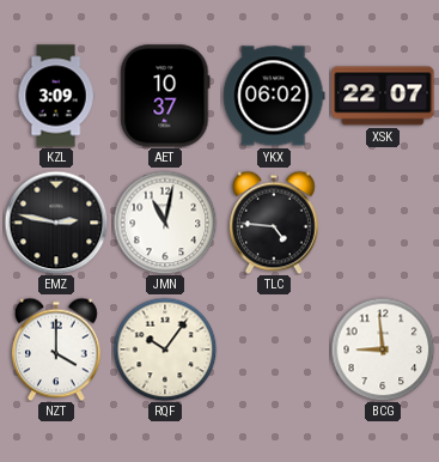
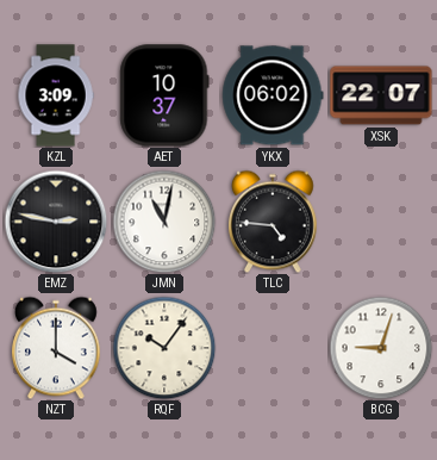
BCG: 8:59 -> 9:03 (381, 348)
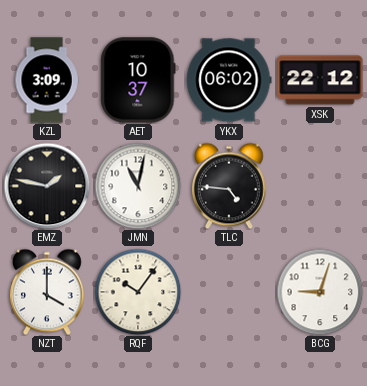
XSK: 22:07 -> 22:12 (320, 80)
EMZ: 2:47 -> 1:47 (47, 186)
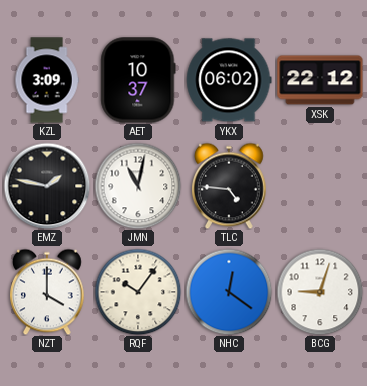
NHC: none -> 12:21 (229, 292)
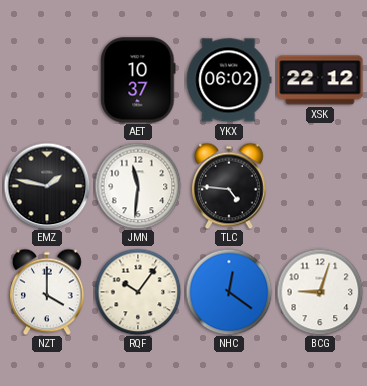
KZL: 3:09 -> none (47, 80)
JMN: 11:02 -> 11:31 (138, 186)
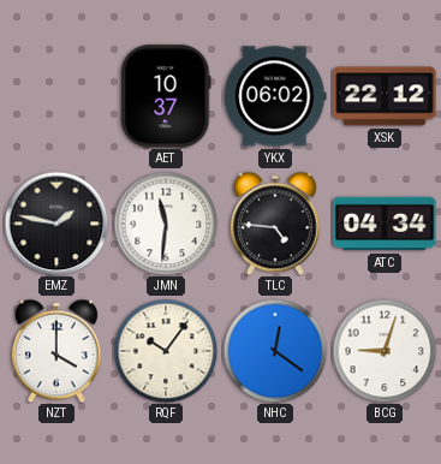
ATC: none -> 04:34 (385, 224)
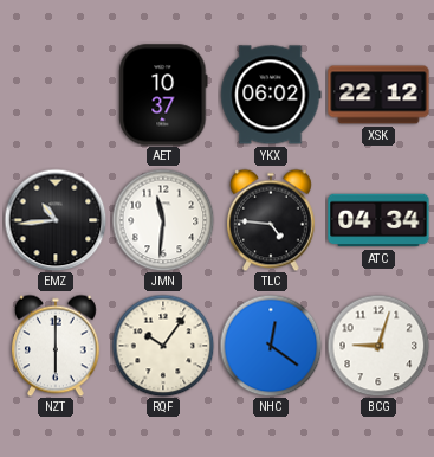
EMZ: 1:47 -> 10:44 (56, 220)
NZT: 4:00 -> 6:00 (57, 346)
